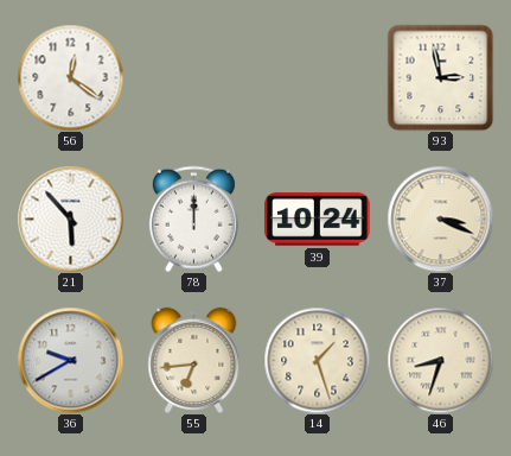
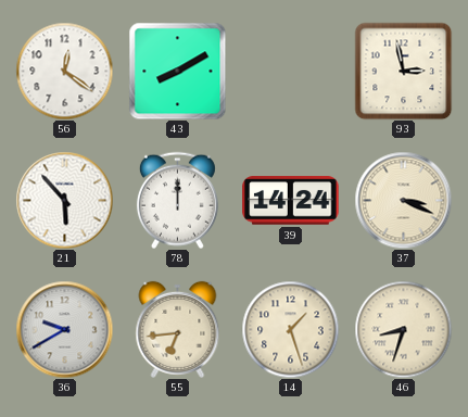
43: none -> 8:10 (177, 71)
39: 10:24 -> 14:24 (291, 201)
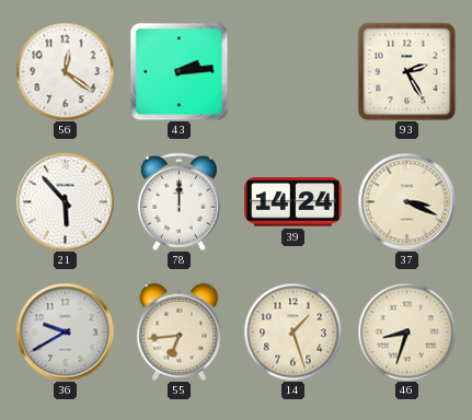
43: 8:10 -> 2:14 (179, 71)
93: 2:58 -> 2:25 (406, 71)
